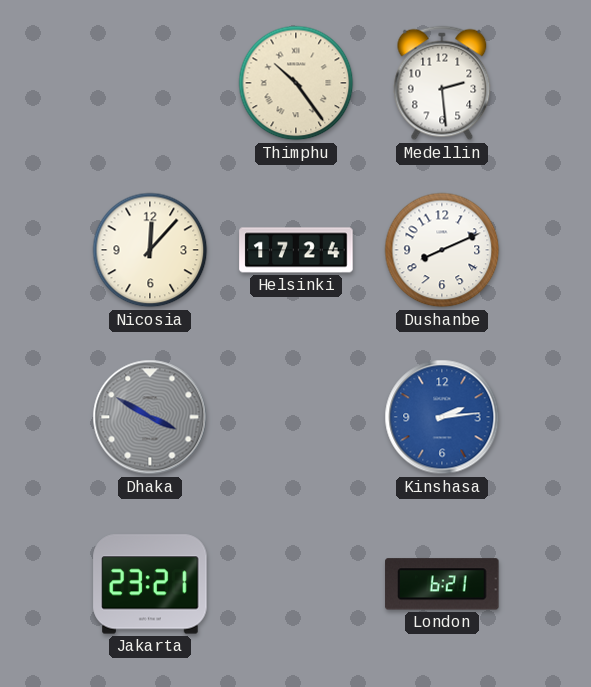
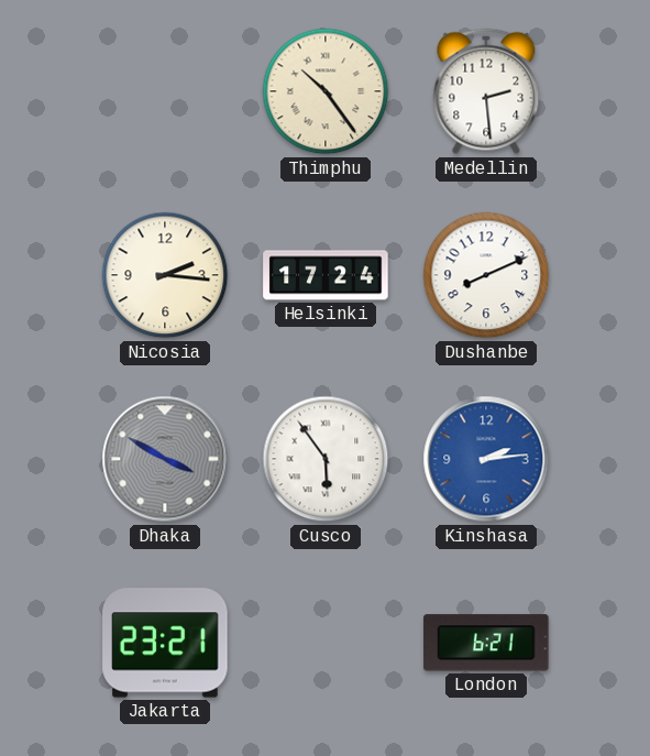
Nicosia: 12:07 -> 2:16 (165, 275)
Cusco: none -> 5:54 (326, 459)
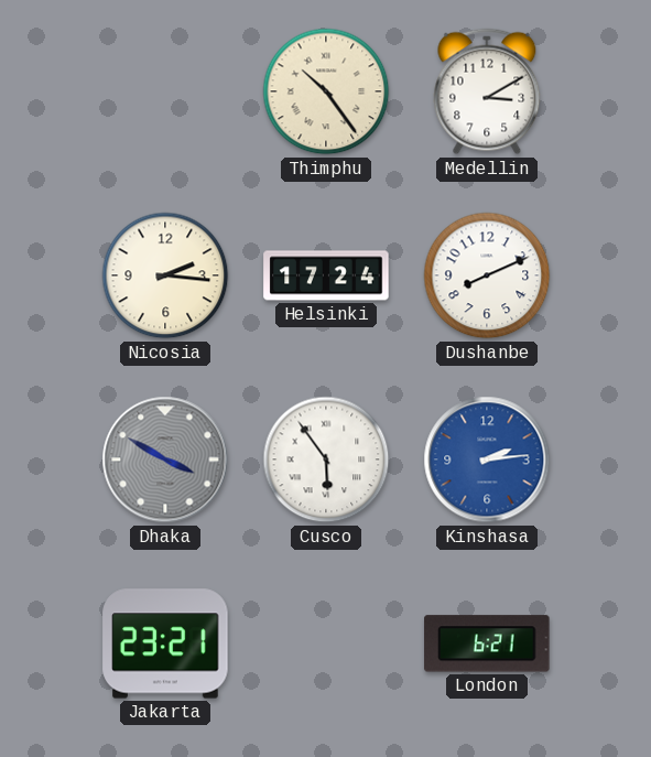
Medellin: 2:29 -> 3:10 (487, 91)
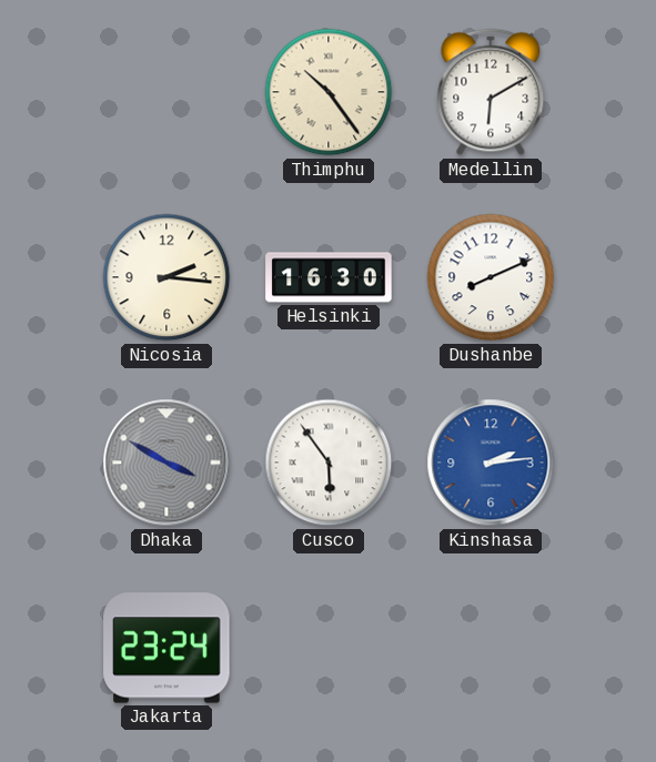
Medellin: 3:10 -> 6:10 (491, 92)
Helsinki: 17:24 -> 16:30 (329, 277)
Jakarta: 23:21 -> 23:24 (166, 648)
London: 6:21 -> none (487, 644)
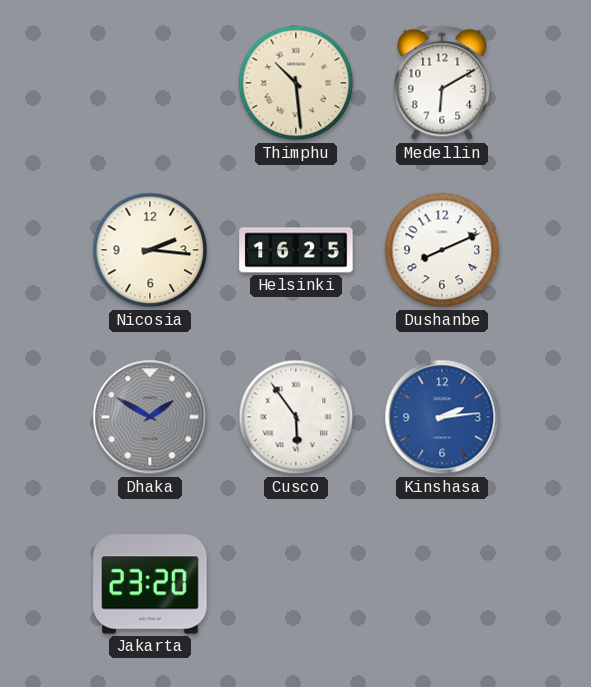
Thimphu: 10:24 -> 10:29 (296, 83)
Helsinki: 16:30 -> 16:25 (296, 250)
Dhaka: 3:50 -> 1:50 (150, 417)
Jakarta: 23:24 -> 23:20 (150, 584)
